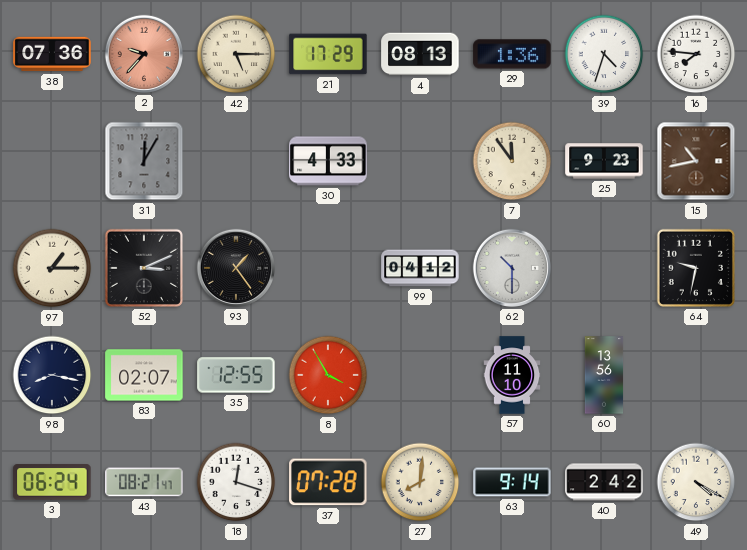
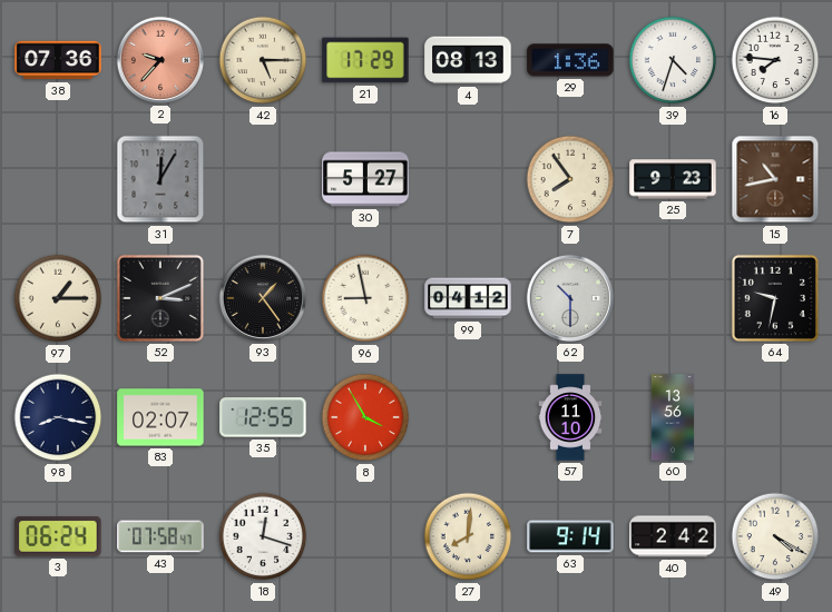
30: 4:33 -> 5:27 (365, 179)
7: 11:54 -> 7:54 (570, 179)
96: none -> 8:58 (365, 298)
43: 08:21 -> 07:58 (160, 536)
37: 07:28 -> none (328, 482)
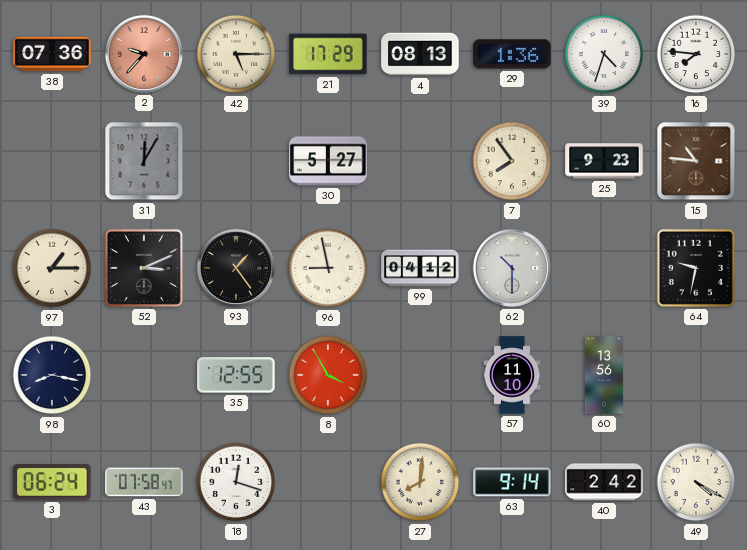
15: 10:43 -> 10:46 (696, 161)
83: 02:07 -> none (160, 417)
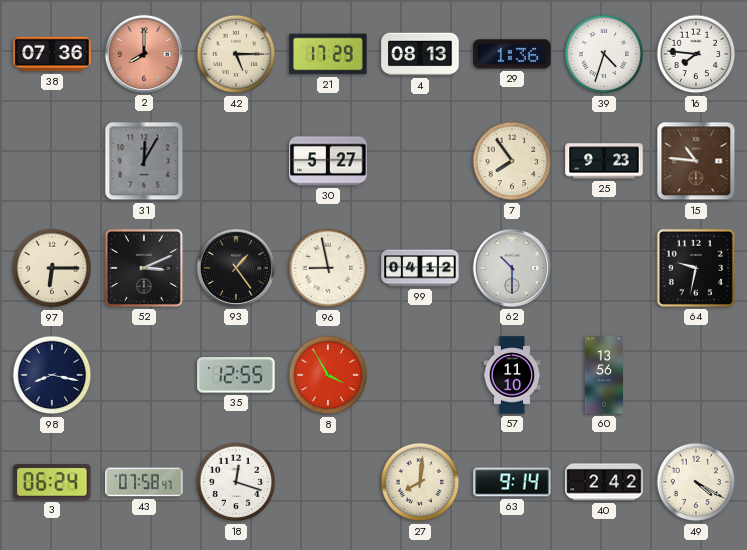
2: 9:37 -> 8:00 (144, 54)
97: 1:15 -> 6:15 (52, 268)
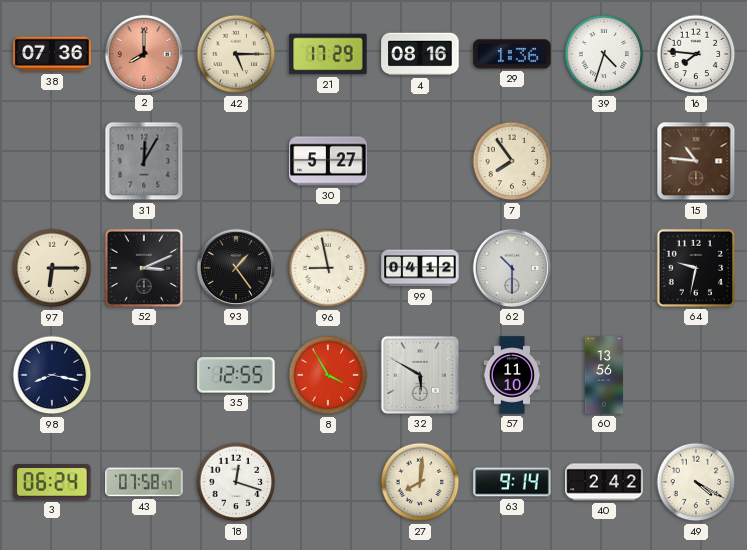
4: 08:13 -> 08:16 (420, 54)
25: 9:23 -> none (604, 161)
32: none -> 5:50 (420, 375)
